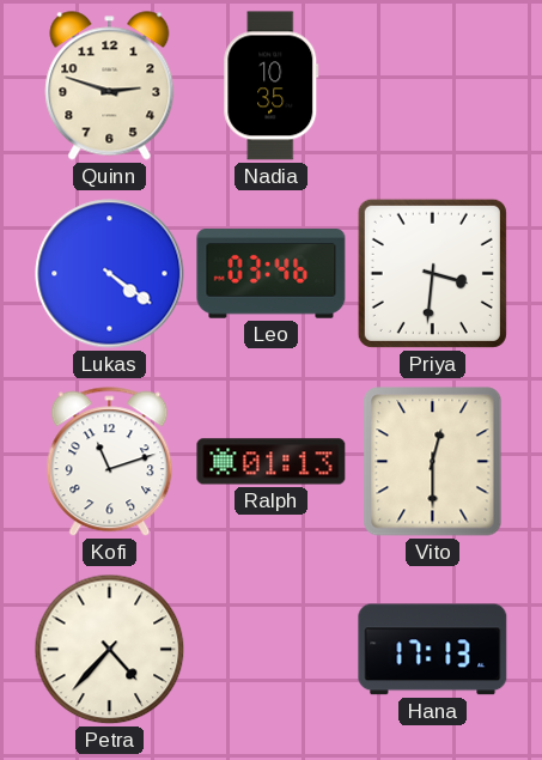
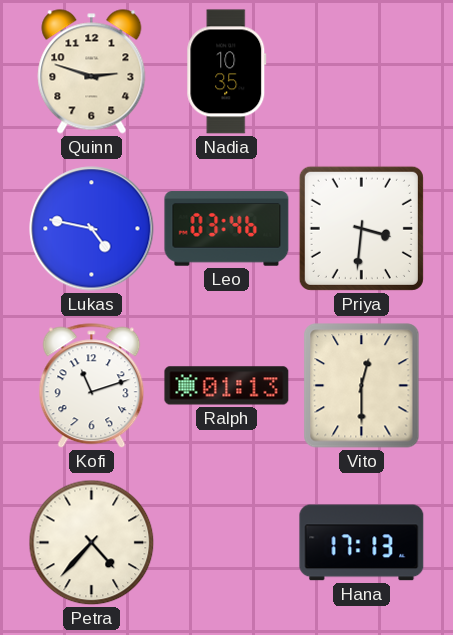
Lukas: 4:21 -> 4:47 (92, 229)
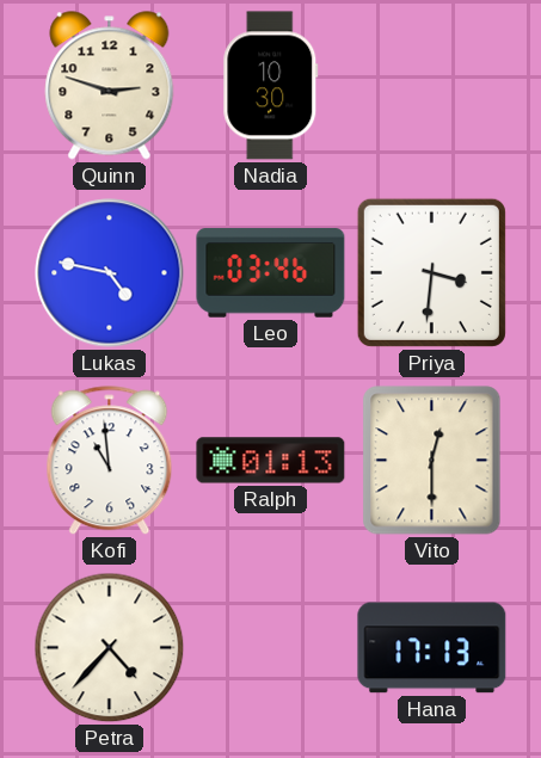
Nadia: 10:35 -> 10:30 (271, 86)
Kofi: 11:12 -> 10:59 (110, 461)
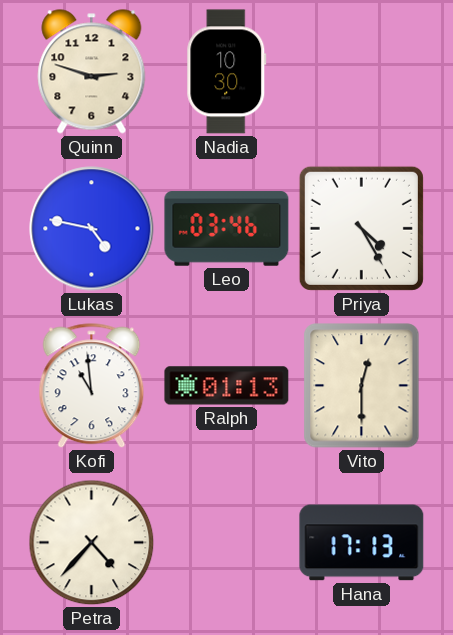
Priya: 3:31 -> 4:25 (361, 228)
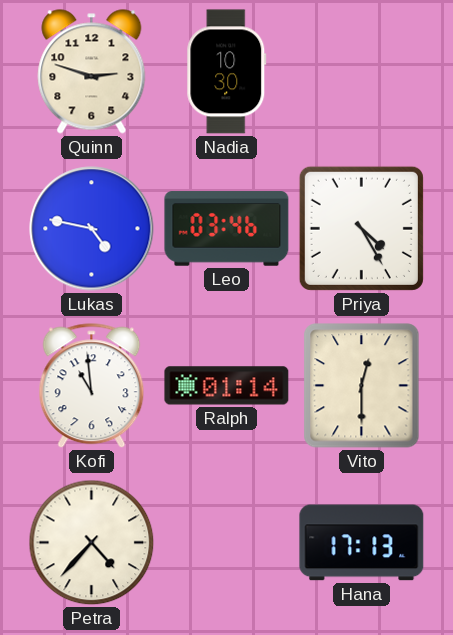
Ralph: 01:13 -> 01:14 (227, 386)
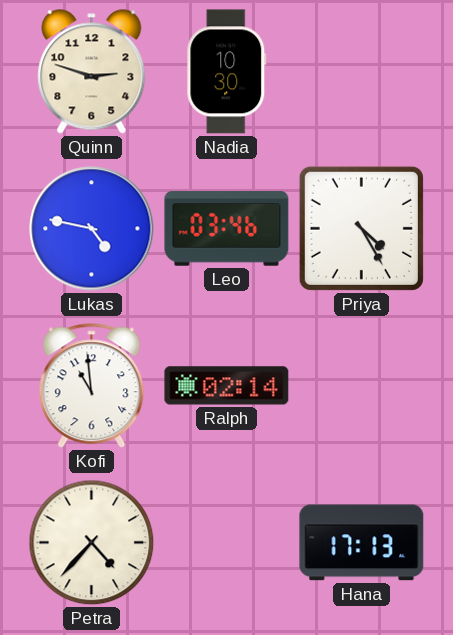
Ralph: 01:14 -> 02:14 (227, 386)
Vito: 12:30 -> none (362, 386)
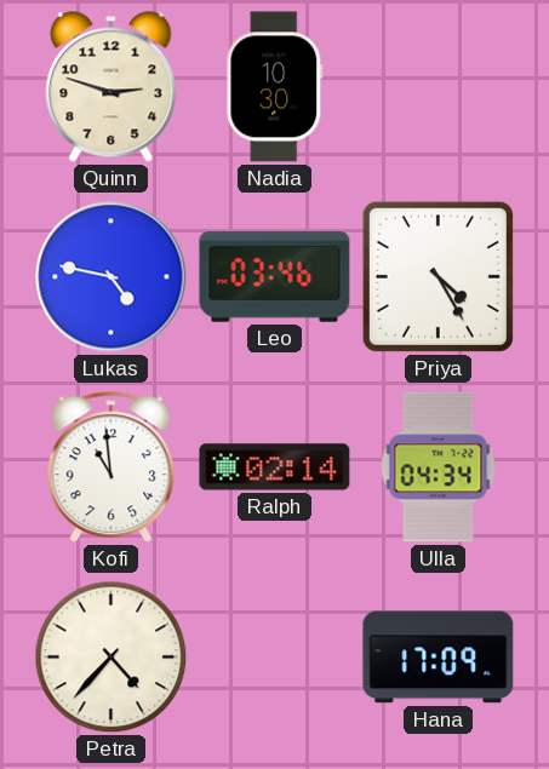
Ulla: none -> 04:34 (439, 467)
Hana: 17:13 -> 17:09 (439, 658)
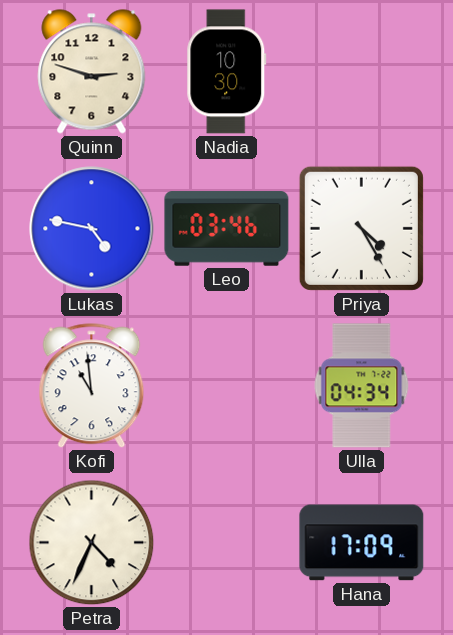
Ralph: 02:14 -> none (275, 467)
Petra: 4:37 -> 4:34 (92, 543)
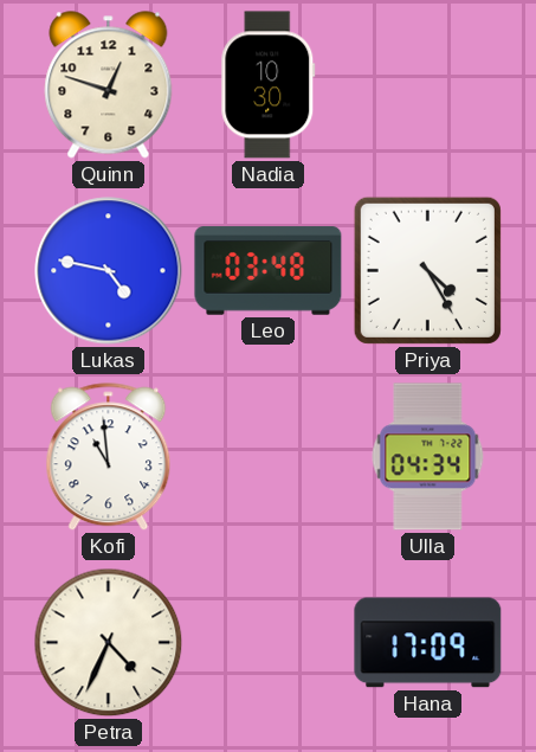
Quinn: 2:48 -> 12:48 (109, 85)
Leo: 03:46 -> 03:48 (269, 271)
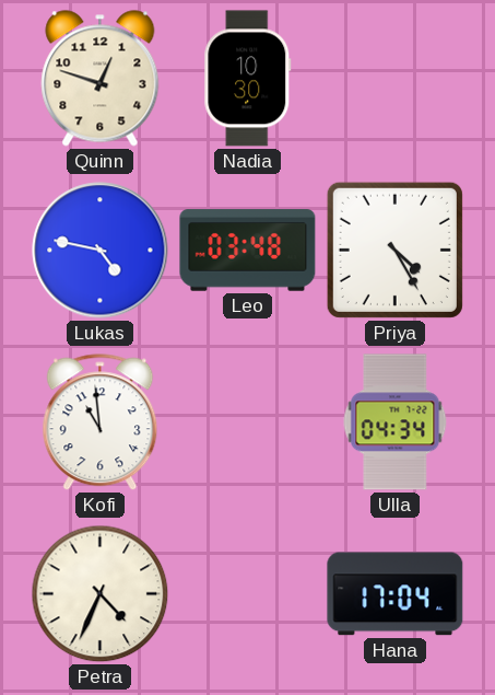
Hana: 17:09 -> 17:04 (396, 594)
